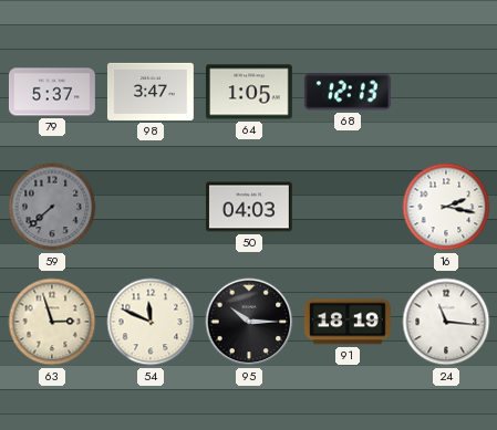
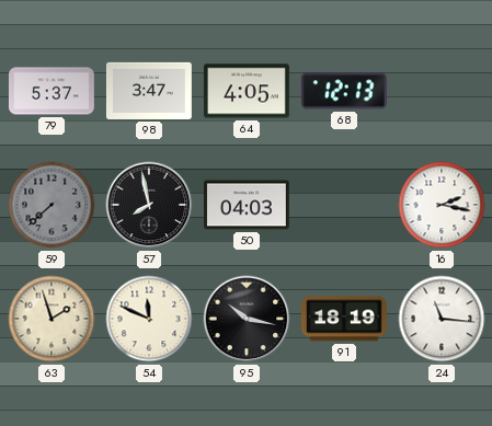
64: 1:05 -> 4:05 (247, 91)
57: none -> 7:58 (149, 205)
63: 2:57 -> 1:57 (52, 319)
95: 10:15 -> 10:17 (247, 319)
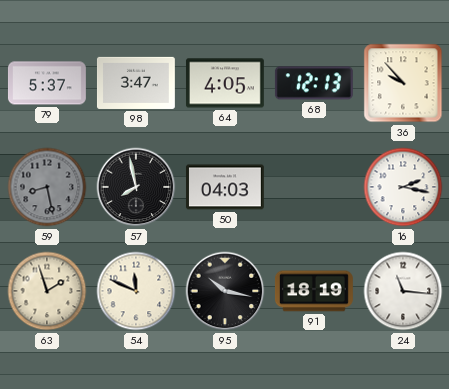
36: none -> 9:53 (403, 83)
59: 7:38 -> 8:28 (47, 187)
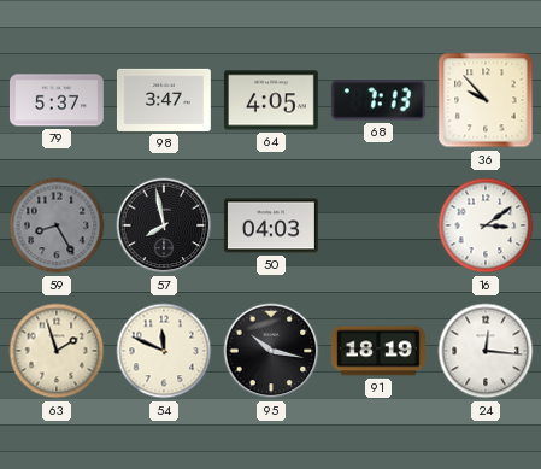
68: 12:13 -> 7:13 (378, 100)
59: 8:28 -> 8:25 (57, 225)
16: 2:17 -> 3:09 (486, 225)
24: 11:16 -> 12:16 (486, 351)
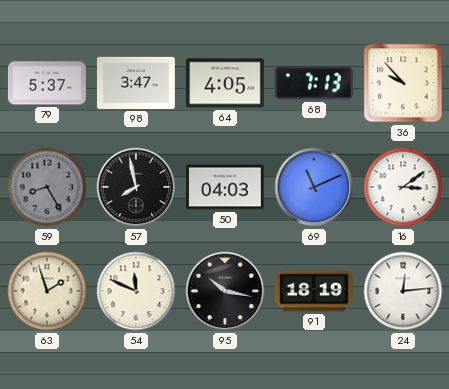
69: none -> 11:11 (314, 187)
24: 12:16 -> 12:14 (403, 291)
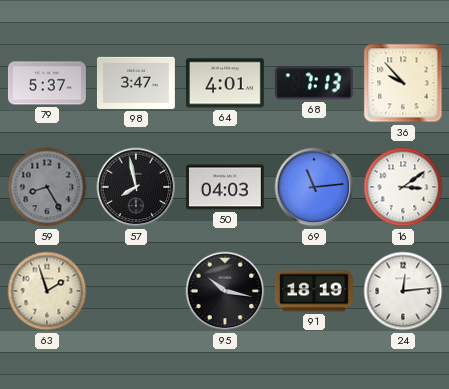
64: 4:05 -> 4:01 (225, 83)
69: 11:11 -> 11:14 (314, 187)
54: 11:49 -> none (136, 291)
